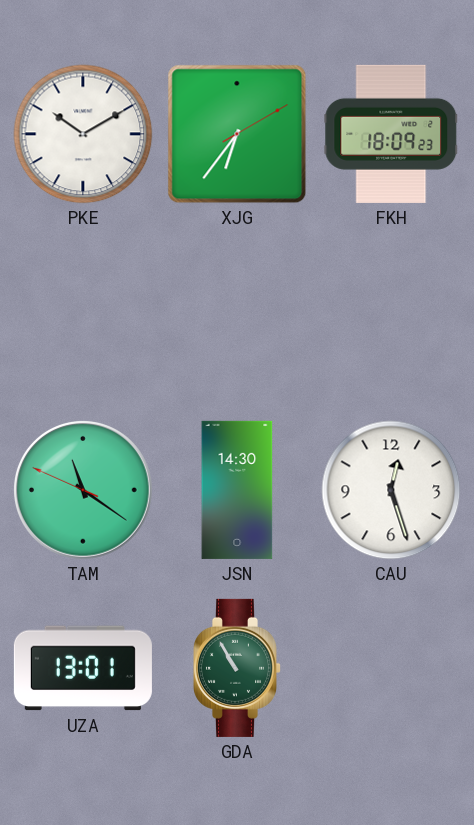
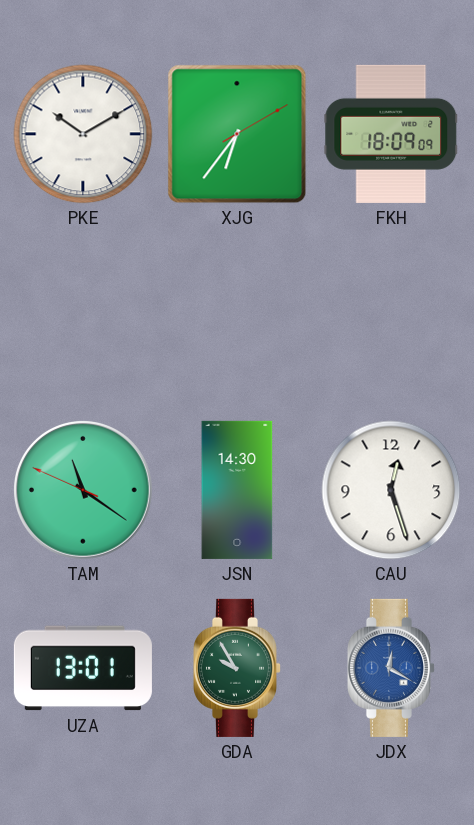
FKH: 18:09:23 -> 18:09:09 (391, 134)
GDA: 10:55 -> 9:55 (236, 668)
JDX: none -> 12:20 (390, 668)
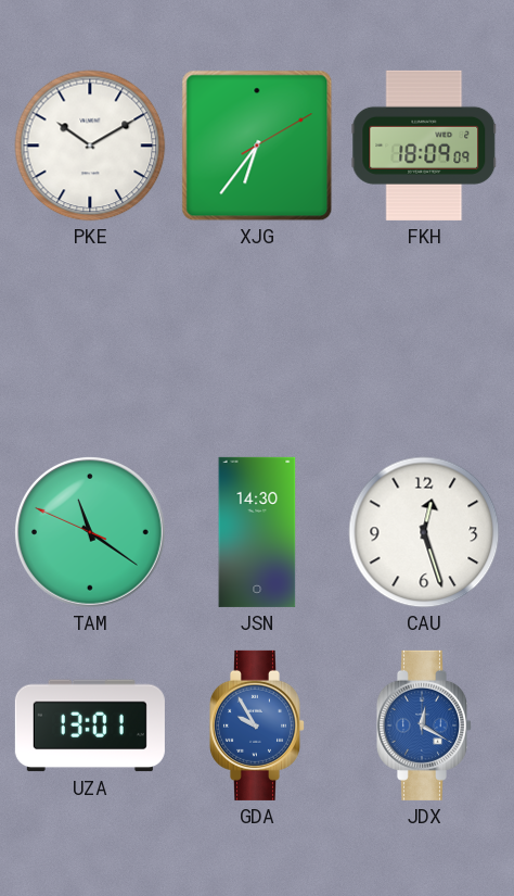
GDA dial: green -> blue (256, 725)
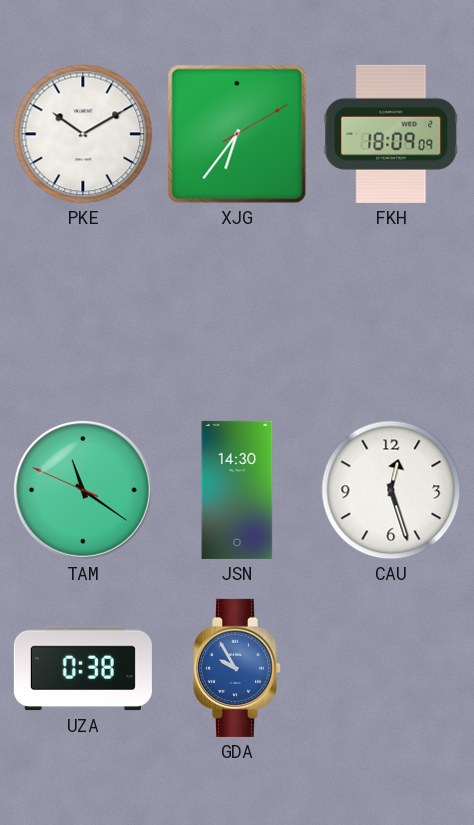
UZA: 13:01 -> 0:38 (83, 668)
JDX: 12:20 -> none (423, 725)
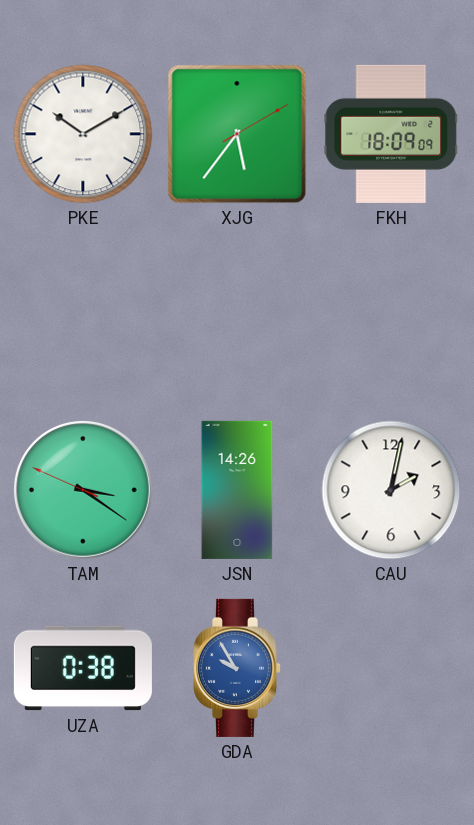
XJG: 6:36 -> 5:36 (237, 134)
TAM: 11:20 -> 3:20 (83, 490)
JSN: 14:30 -> 14:26 (237, 490)
CAU: 12:27 -> 2:02 (391, 490)
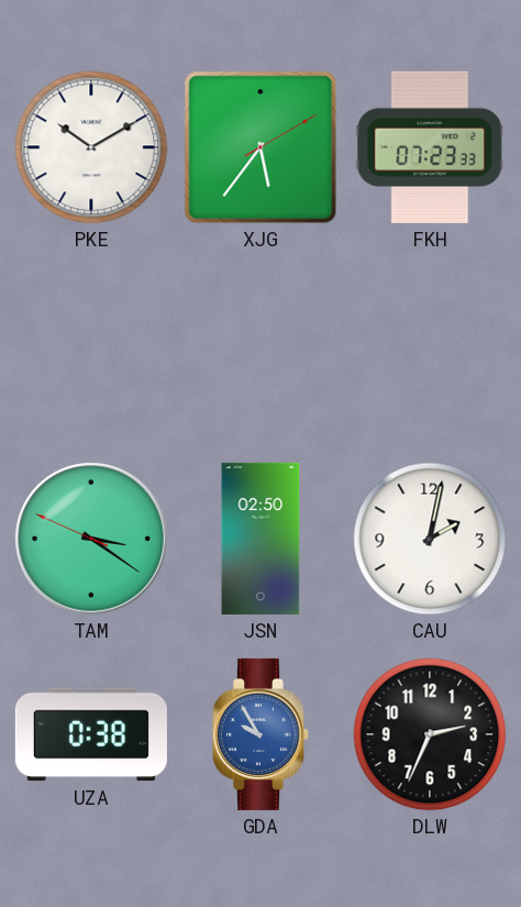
FKH: 18:09 -> 07:23 (430, 147)
JSN: 14:26 -> 02:50 (260, 539)
DLW: none -> 2:34 (430, 734)
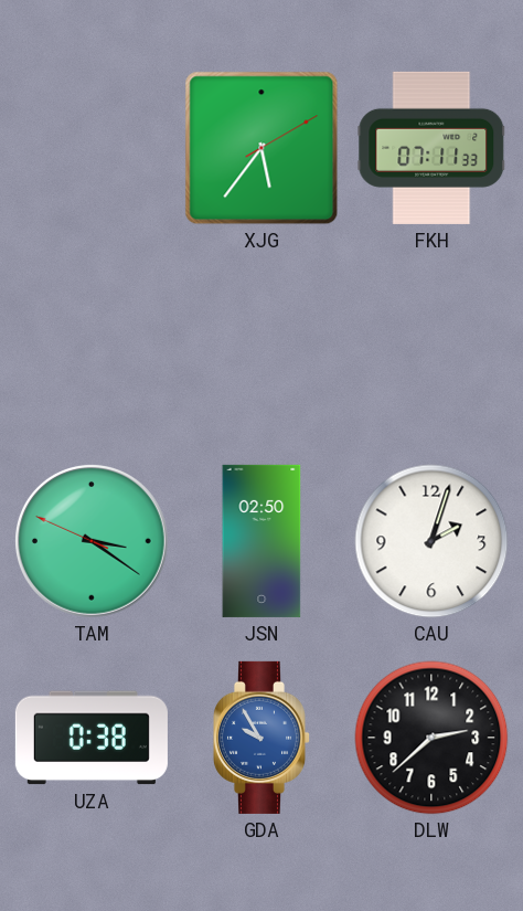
PKE: 10:10 -> none (91, 147)
FKH: 07:23 -> 07:11 (431, 148)
CAU: 2:02 -> 2:03 (431, 541)
DLW: 2:34 -> 2:38 (431, 738)
